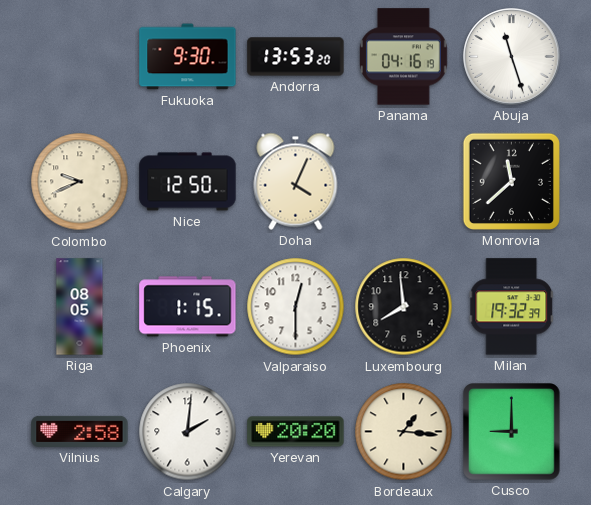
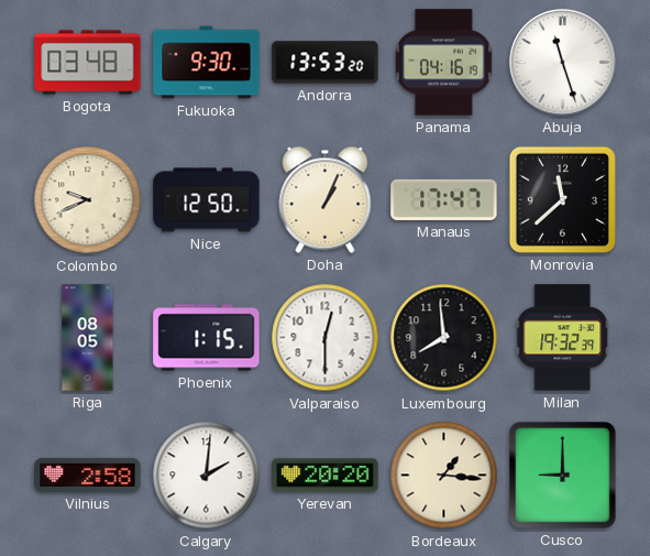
Bogota: none -> 03:48 (88, 63)
Doha: 4:04 -> 1:04 (326, 199)
Manaus: none -> 17:47 (444, 199)
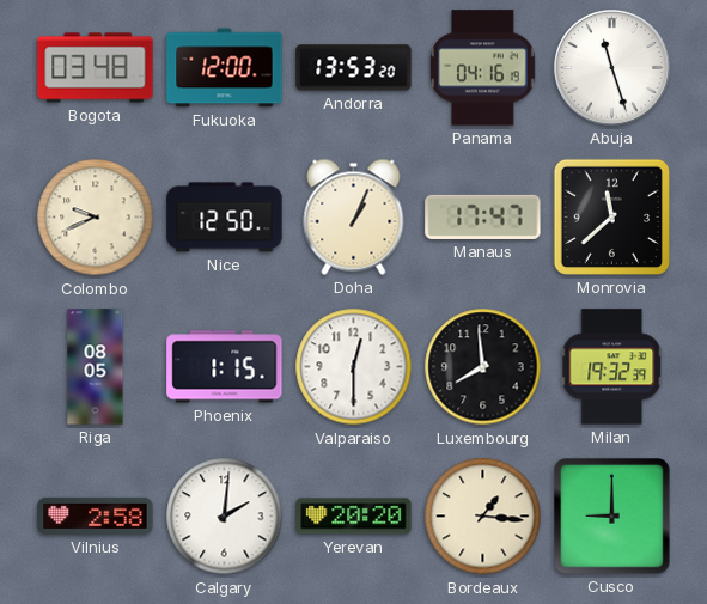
Fukuoka: 9:30 -> 12:00 (225, 68)
